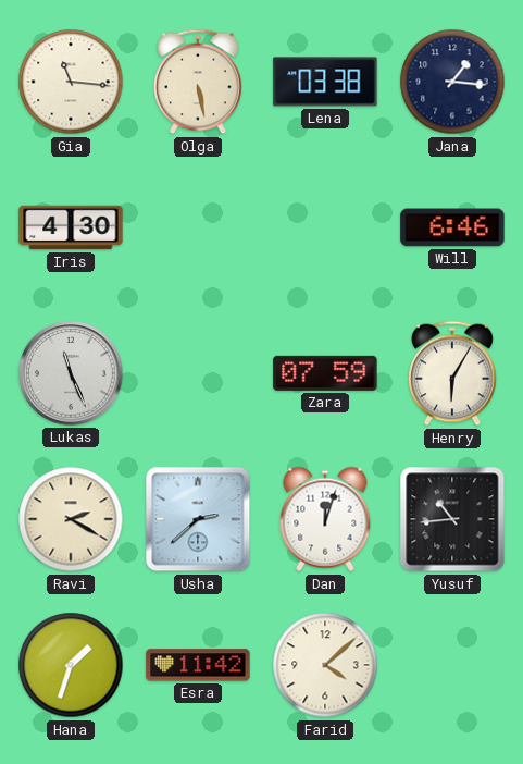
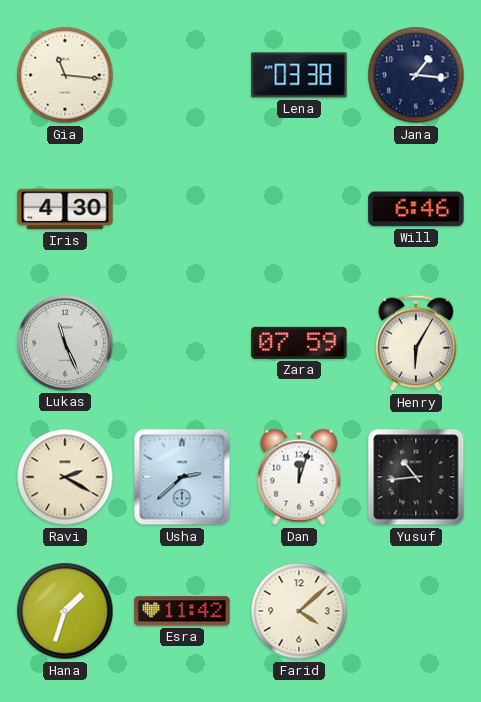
Olga: 5:28 -> none (198, 82)
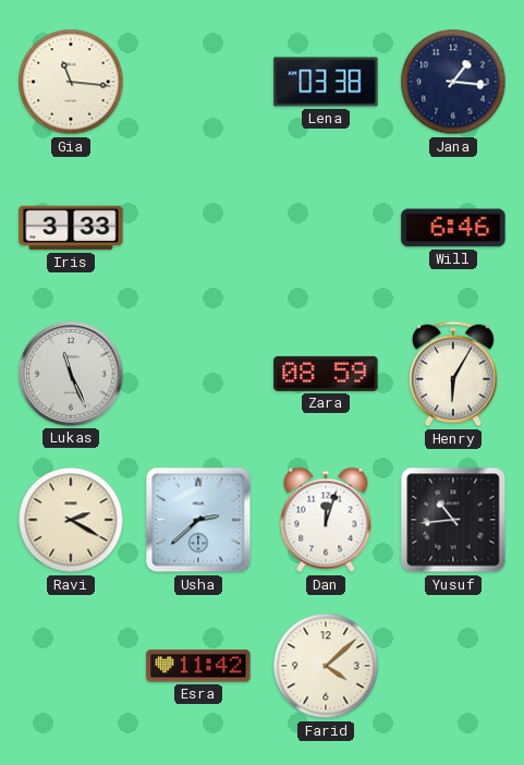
Iris: 4:30 -> 3:33 (71, 228)
Zara: 07:59 -> 08:59 (326, 374)
Hana: 1:33 -> none (65, 611)
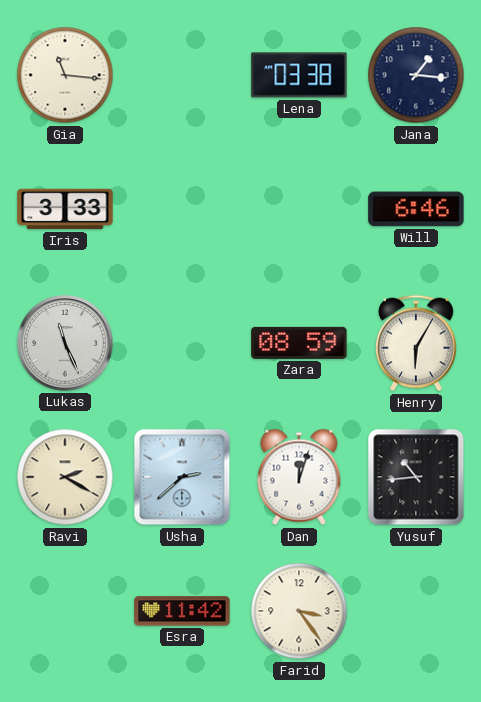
Farid: 4:08 -> 3:24 (299, 611)
